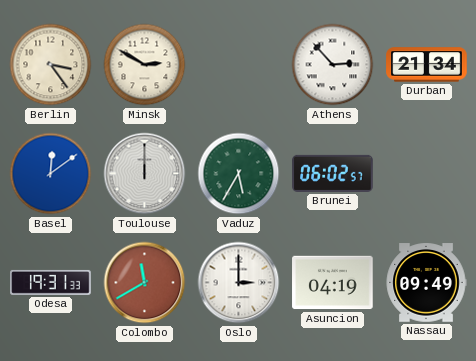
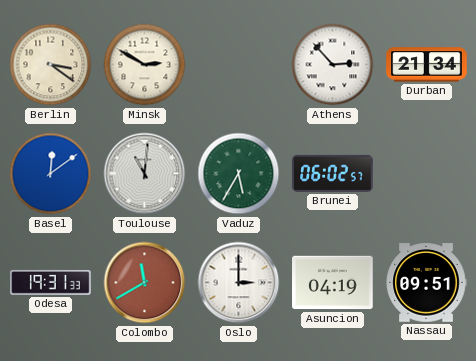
Berlin: 3:24 -> 3:21 (51, 65)
Toulouse: 12:00 -> 11:01 (145, 174)
Nassau: 09:49 -> 09:51 (426, 283)
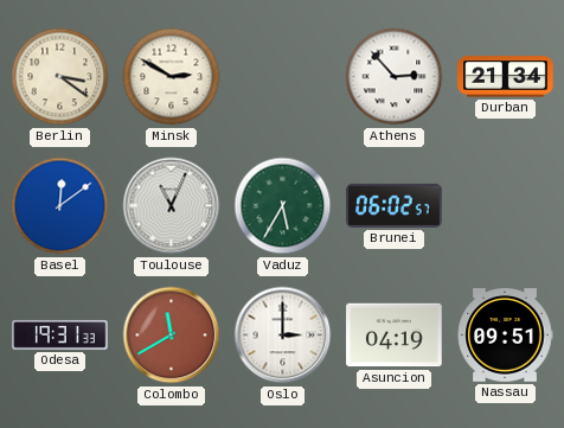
Toulouse: 11:01 -> 11:04 (172, 206)
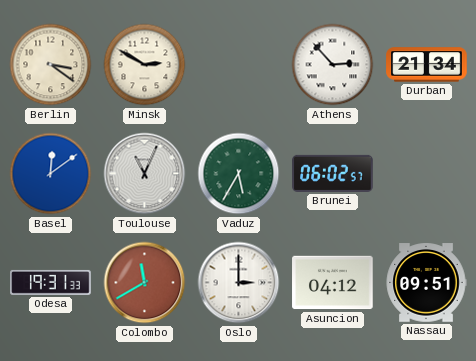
Asuncion: 04:19 -> 04:12 (333, 283)
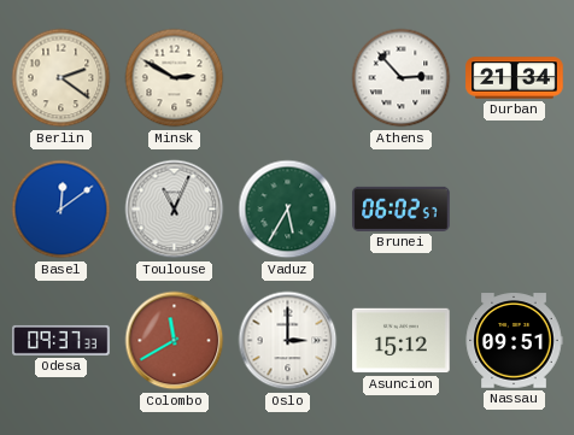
Berlin: 3:21 -> 2:21 (61, 78)
Odesa: 19:31 -> 09:37 (61, 340)
Asuncion: 04:12 -> 15:12 (402, 341)
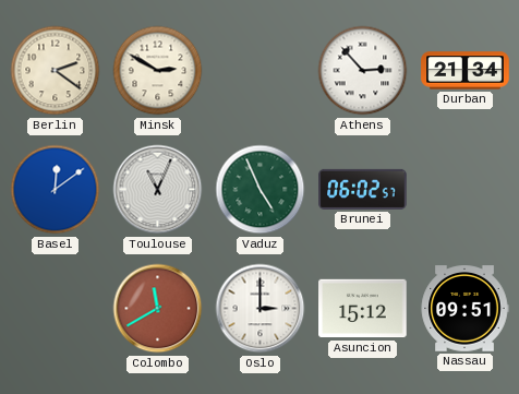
Vaduz: 5:35 -> 4:56 (261, 190)
Odesa: 09:37 -> none (61, 340)
